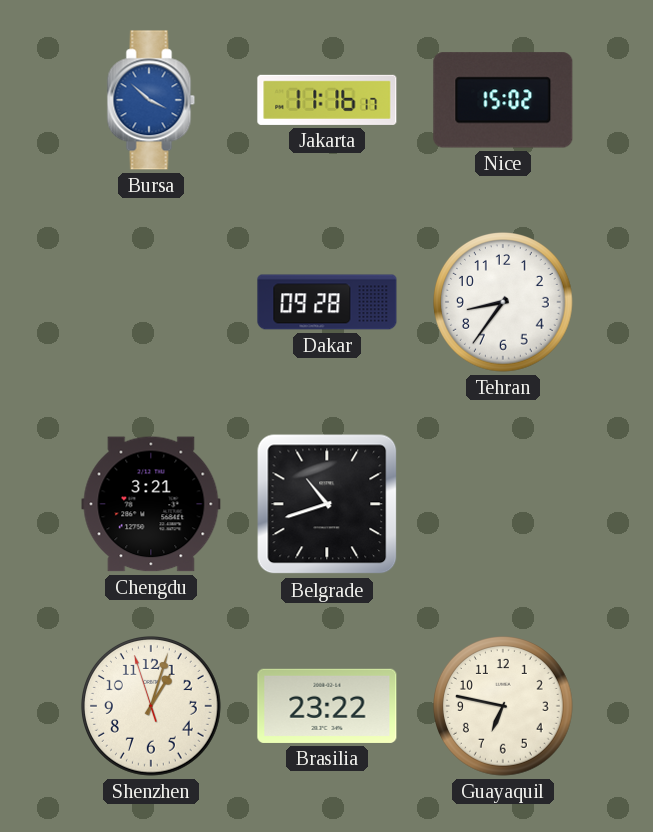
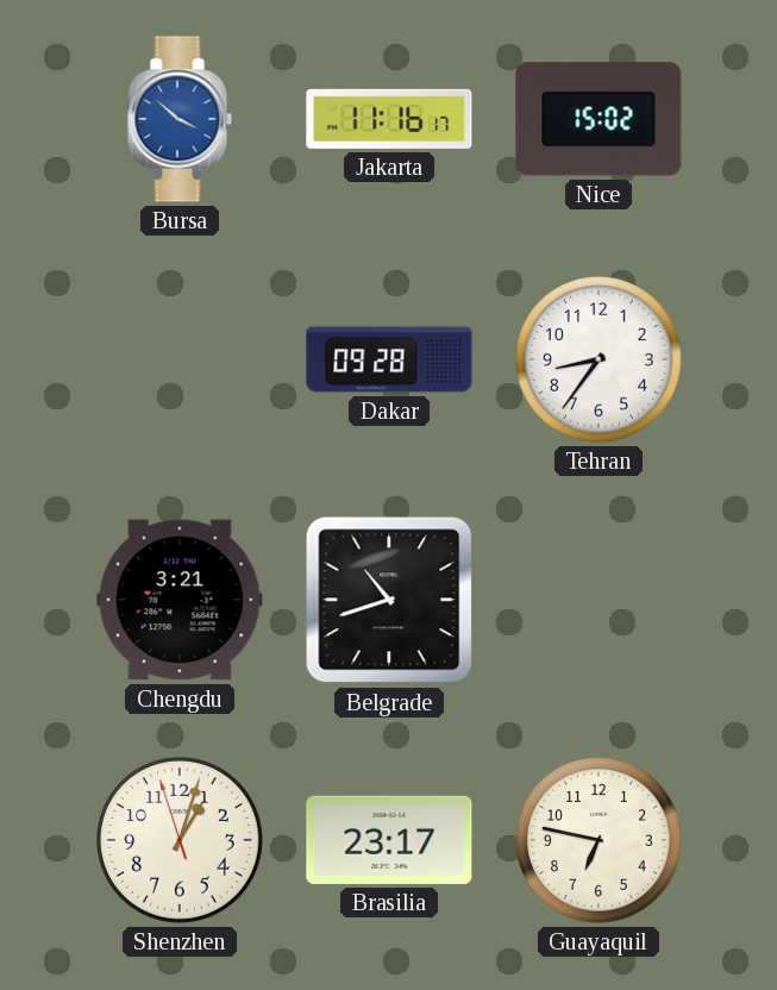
Brasilia: 23:22 -> 23:17 (389, 840)
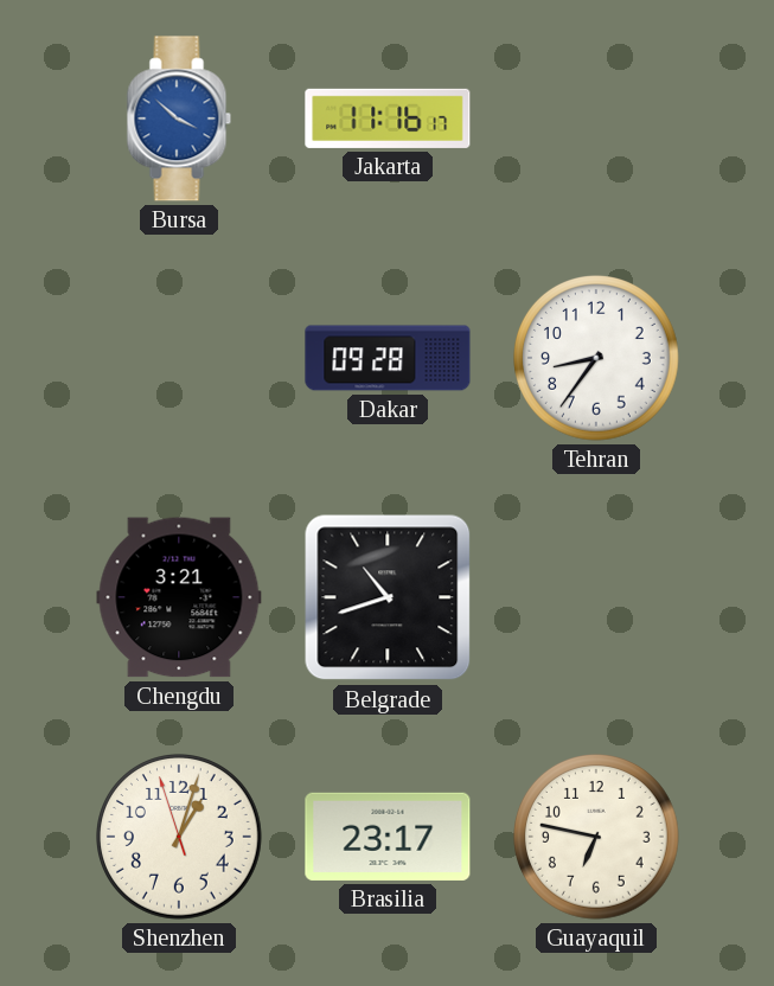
Nice: 15:02 -> none (599, 119)
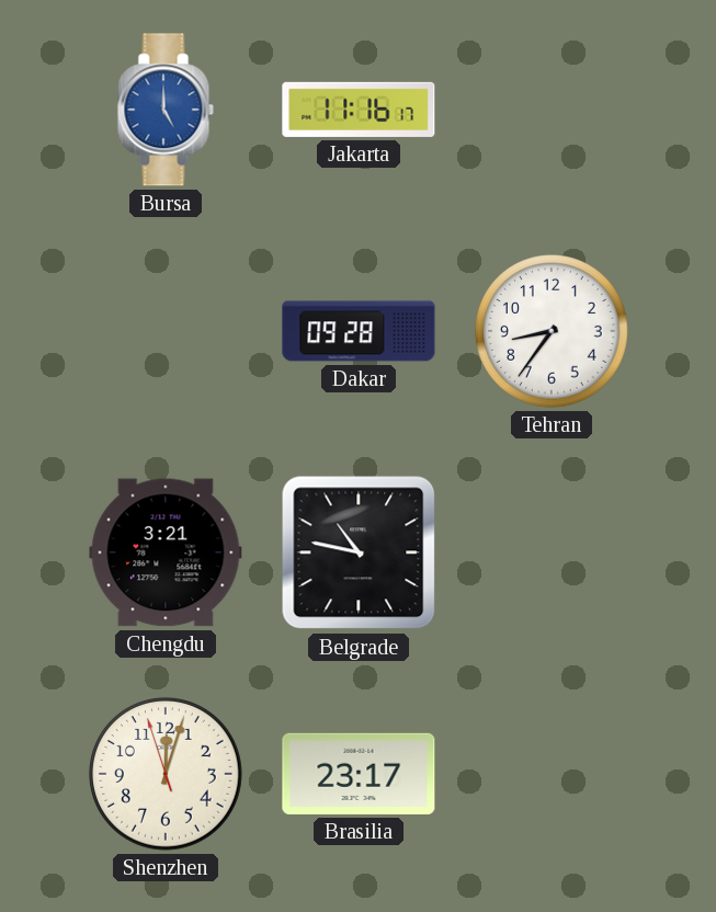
Bursa: 3:52 -> 5:00 (166, 110)
Belgrade: 10:42 -> 10:47 (359, 552)
Shenzhen: 1:02 -> 12:02 (167, 775)
Guayaquil: 6:47 -> none (597, 838)
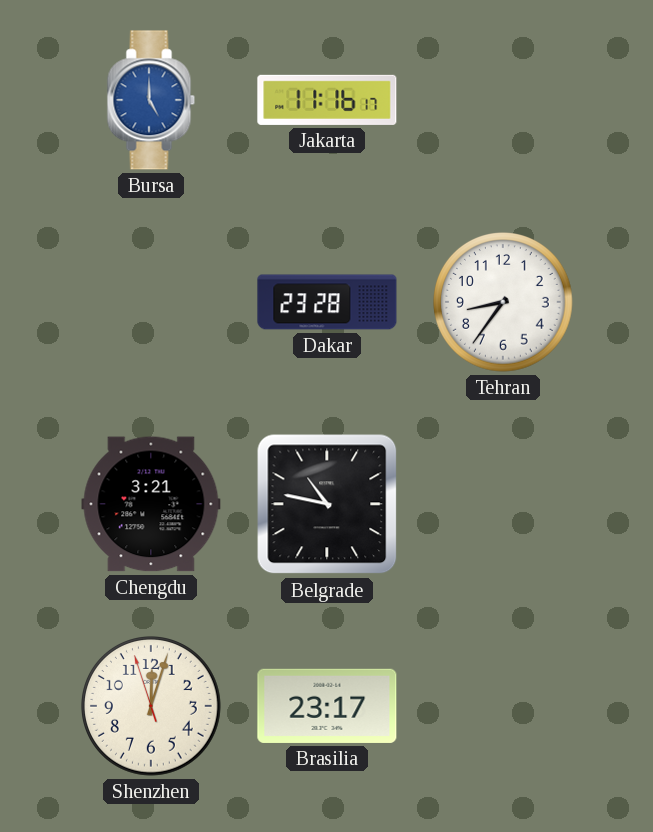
Dakar: 09:28 -> 23:28 (327, 302)
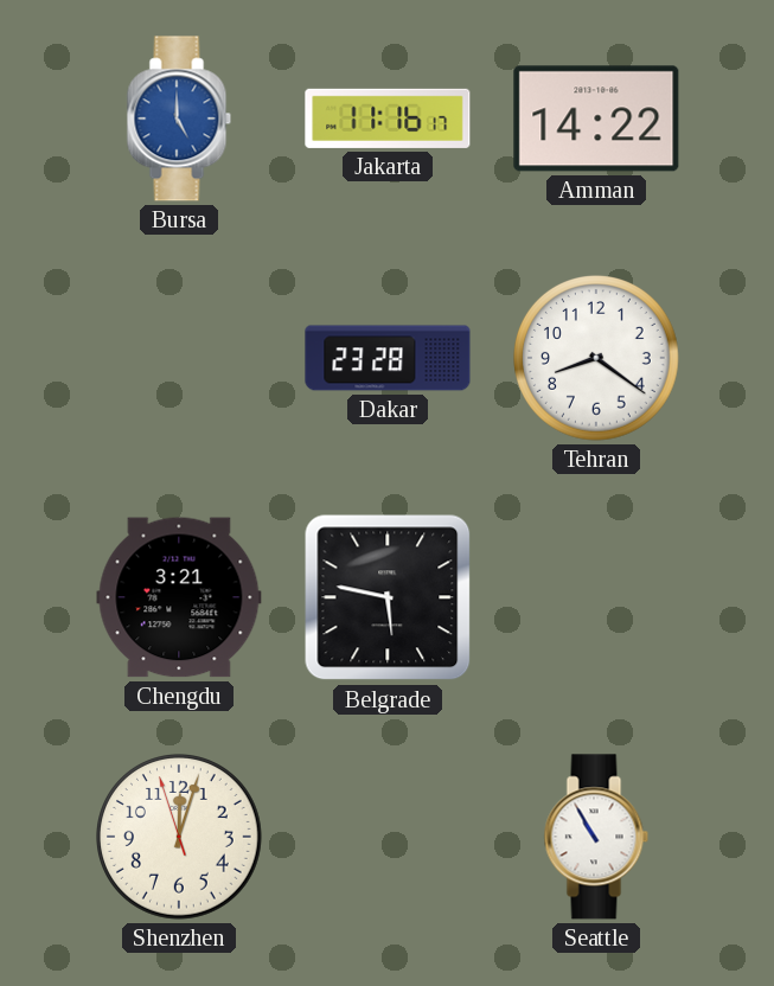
Amman: none -> 14:22 (596, 119)
Tehran: 8:36 -> 8:21 (597, 359)
Belgrade: 10:47 -> 5:47 (388, 597)
Brasilia: 23:17 -> none (327, 706)
Seattle: none -> 10:55 (596, 837)
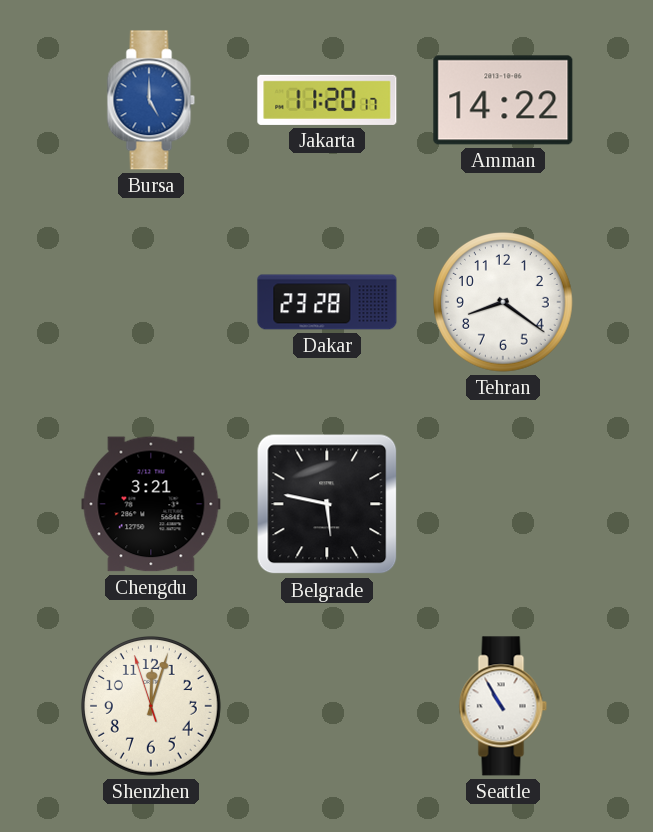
Jakarta: 11:16 -> 11:20 (327, 100)
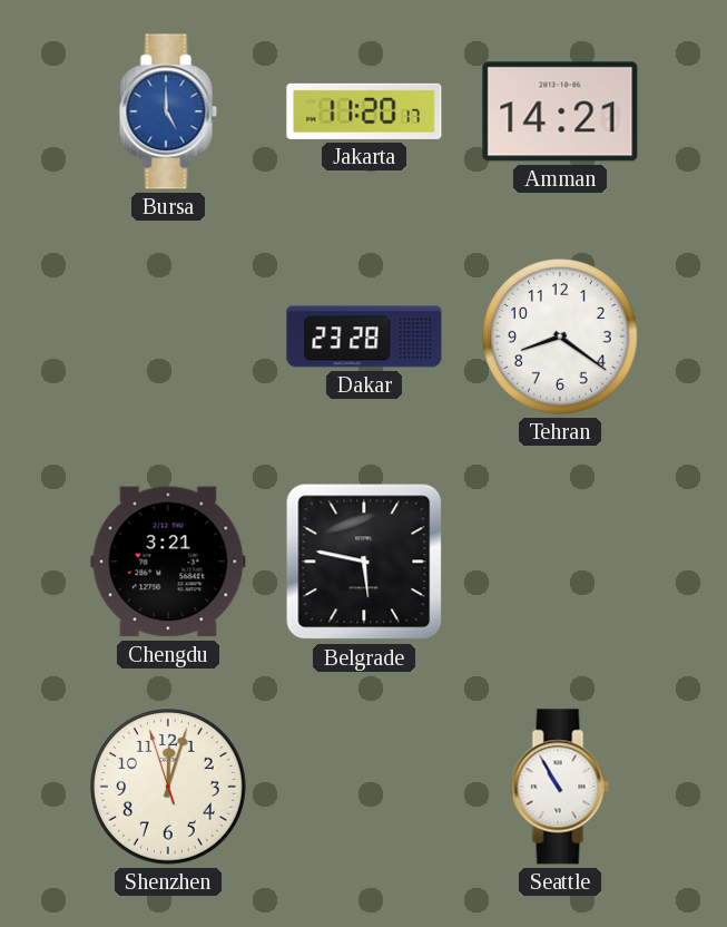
Amman: 14:22 -> 14:21 (560, 111)
